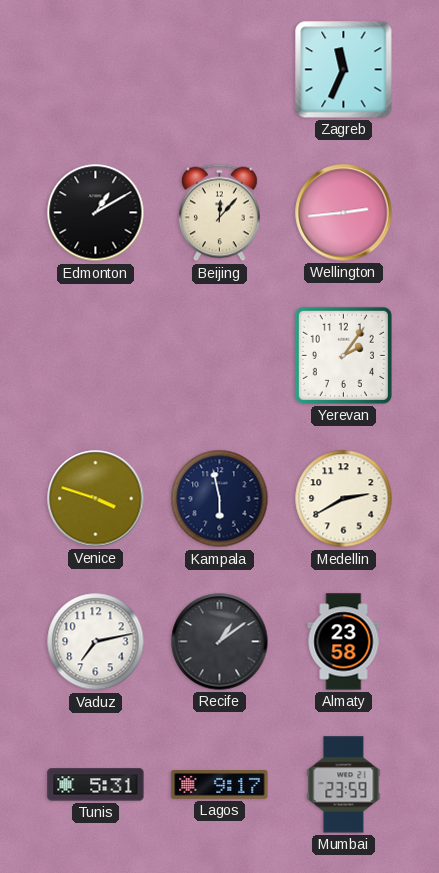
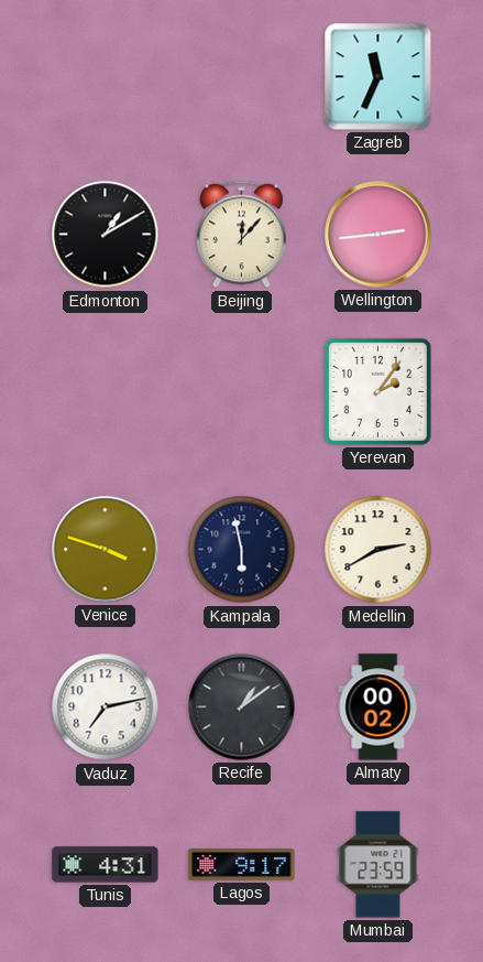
Almaty: 23:58 -> 00:02 (378, 707)
Tunis: 5:31 -> 4:31 (106, 865)
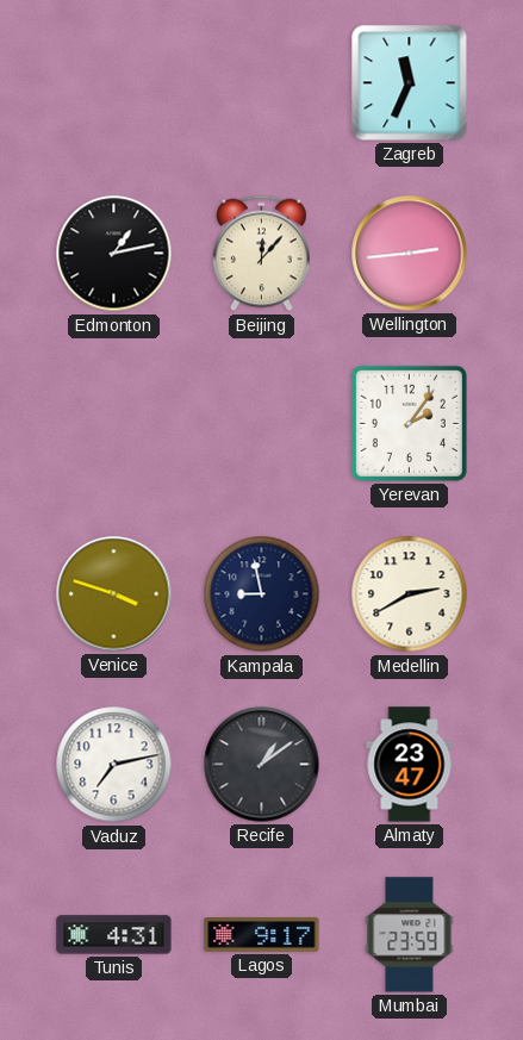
Edmonton: 1:10 -> 1:13 (114, 254)
Kampala: 5:58 -> 8:58 (262, 594)
Almaty: 00:02 -> 23:47 (410, 765)
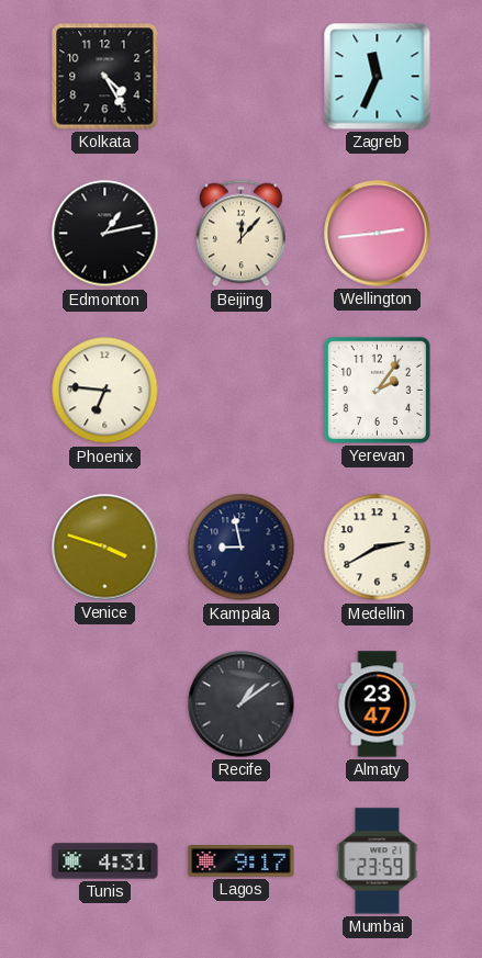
Kolkata: none -> 4:25 (105, 77)
Phoenix: none -> 6:46 (105, 391)
Vaduz: 7:13 -> none (114, 765)
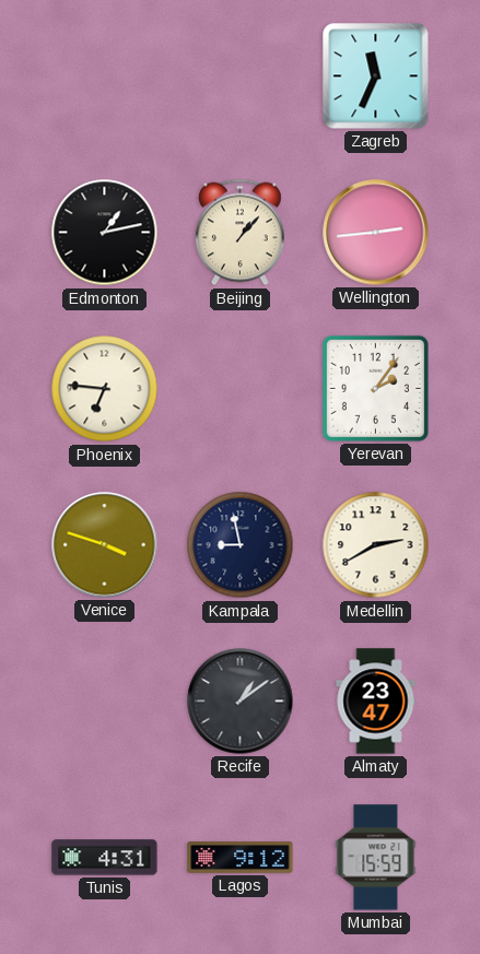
Kolkata: 4:25 -> none (105, 77)
Beijing: 12:07 -> 1:07 (241, 233)
Lagos: 9:17 -> 9:12 (241, 858)
Mumbai: 23:59 -> 15:59 (376, 858)
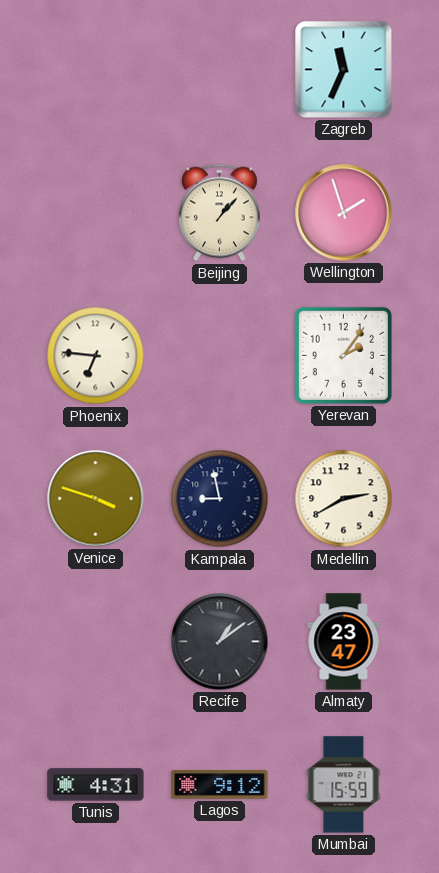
Edmonton: 1:13 -> none (105, 233)
Wellington: 2:44 -> 1:57 (344, 213)
